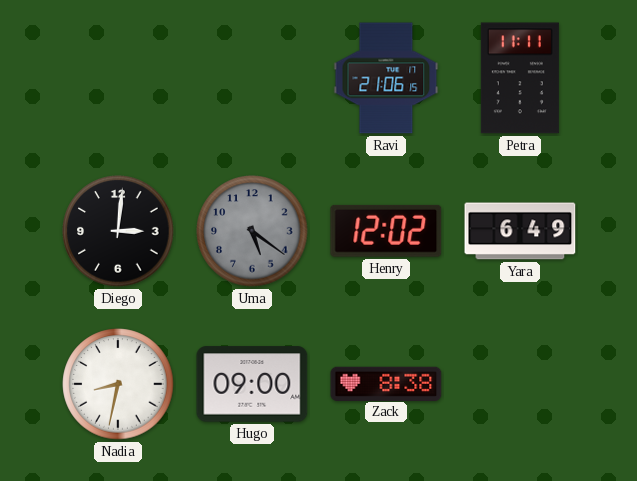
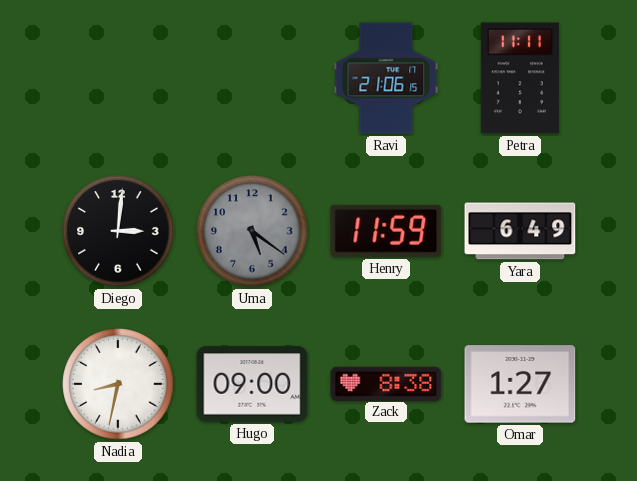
Henry: 12:02 -> 11:59 (386, 231)
Omar: none -> 1:27 (520, 384)
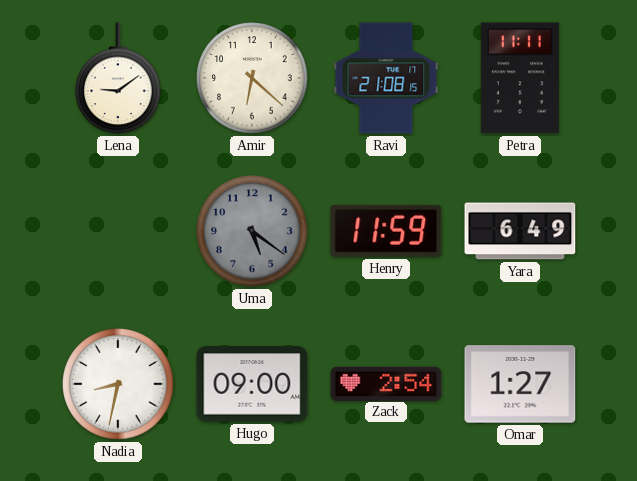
Lena: none -> 9:09 (118, 79)
Amir: none -> 6:22 (252, 78)
Ravi: 21:06 -> 21:08 (386, 78)
Diego: 3:01 -> none (118, 231)
Zack: 8:38 -> 2:54 (386, 383)
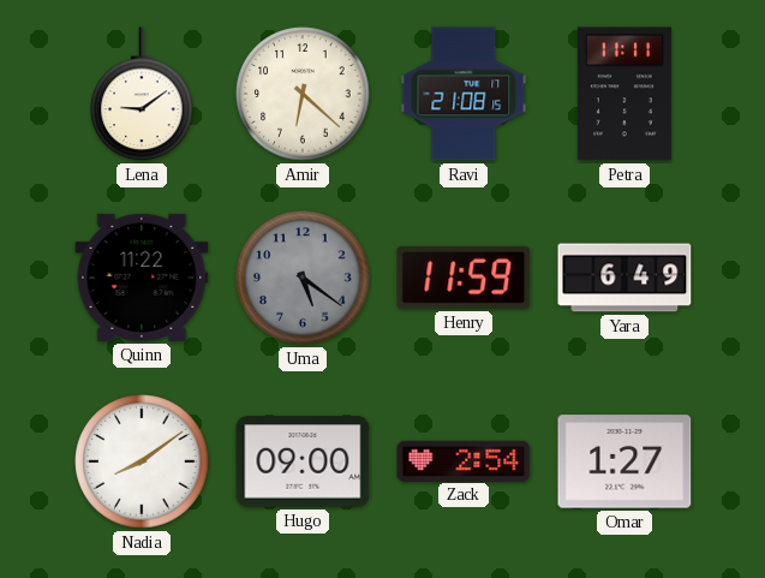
Quinn: none -> 11:22 (142, 278)
Nadia: 8:32 -> 8:09 (142, 461)
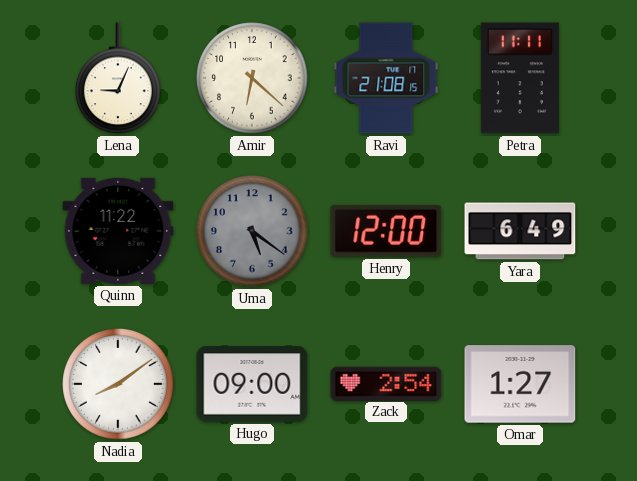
Lena: 9:09 -> 9:04 (118, 79)
Henry: 11:59 -> 12:00 (386, 231)
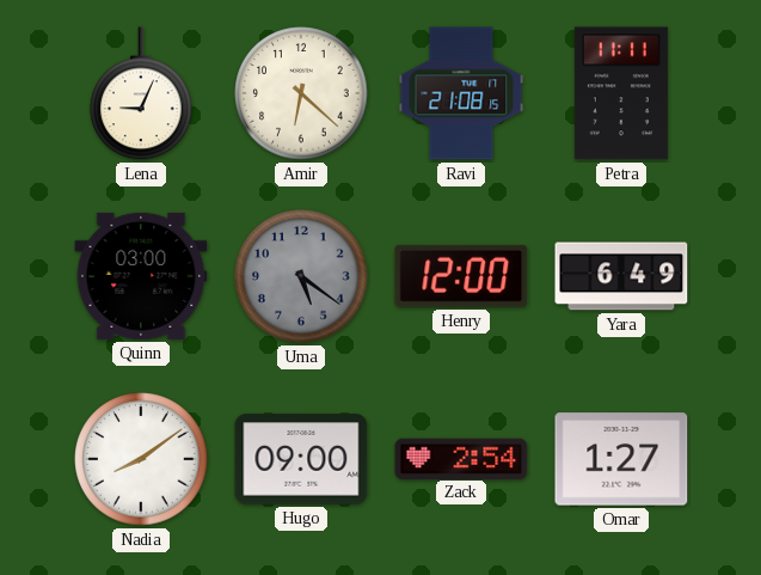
Quinn: 11:22 -> 03:00 (141, 276)
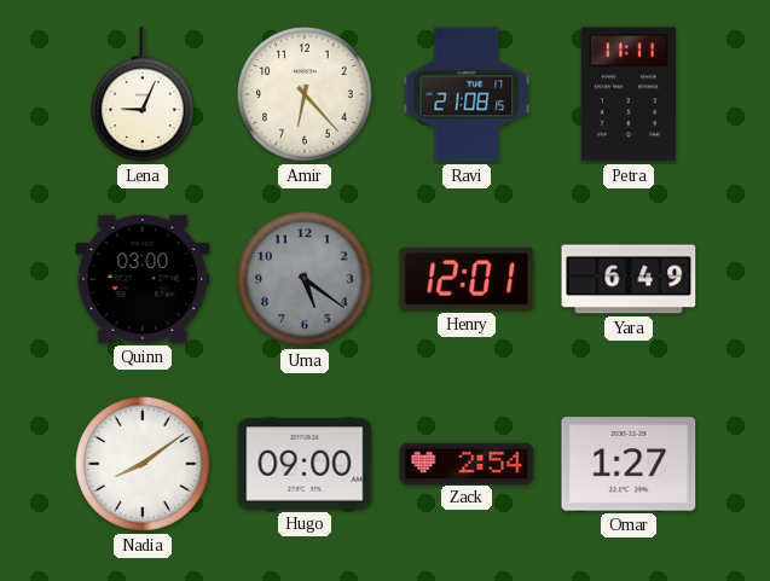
Amir: 6:22 -> 6:23 (305, 94)
Henry: 12:00 -> 12:01 (467, 279)
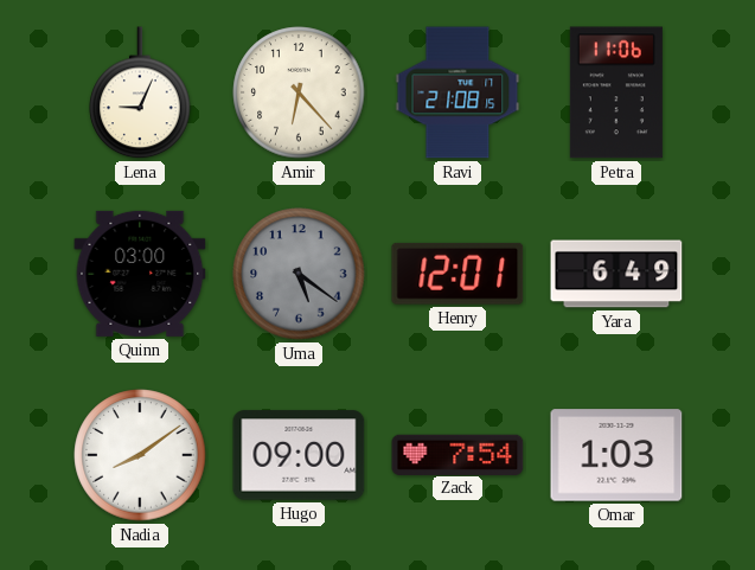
Petra: 11:11 -> 11:06 (616, 92)
Zack: 2:54 -> 7:54 (458, 454)
Omar: 1:27 -> 1:03 (616, 455)
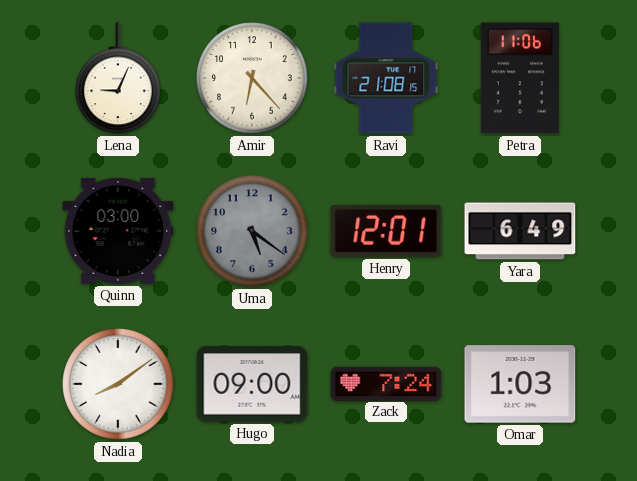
Zack: 7:54 -> 7:24 (386, 383)
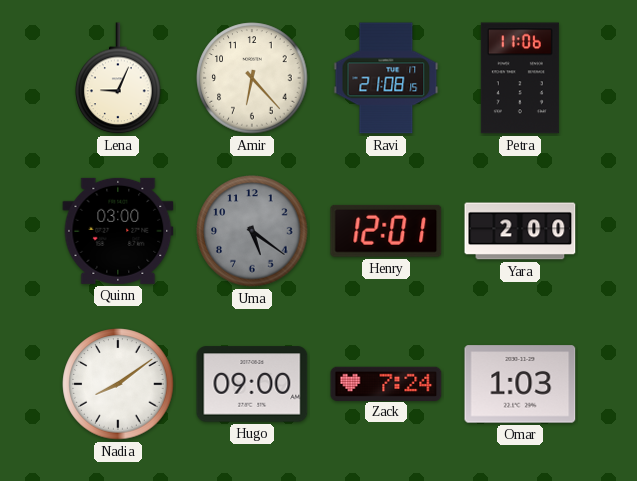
Yara: 6:49 -> 2:00 (520, 231)
